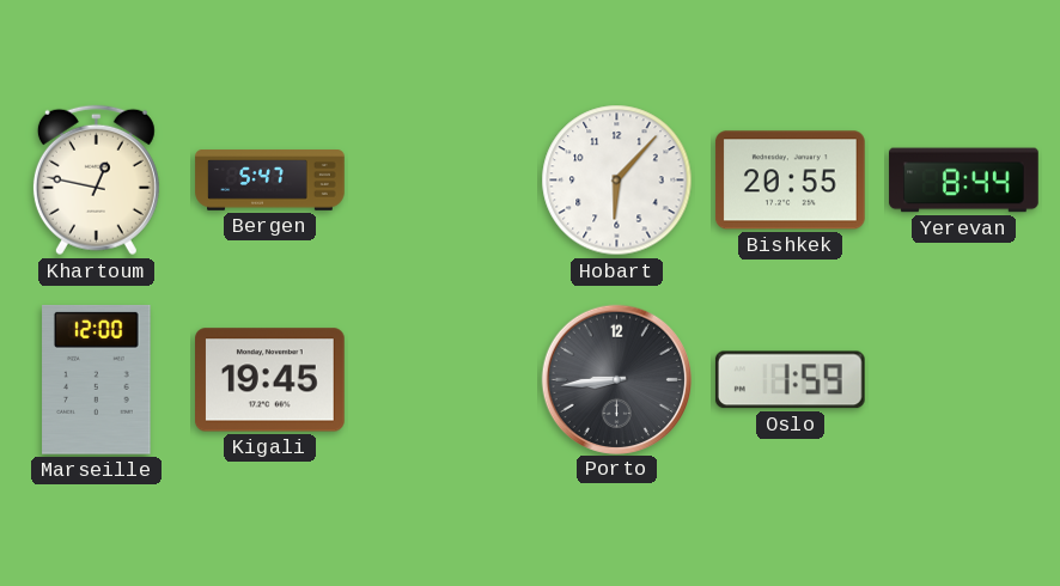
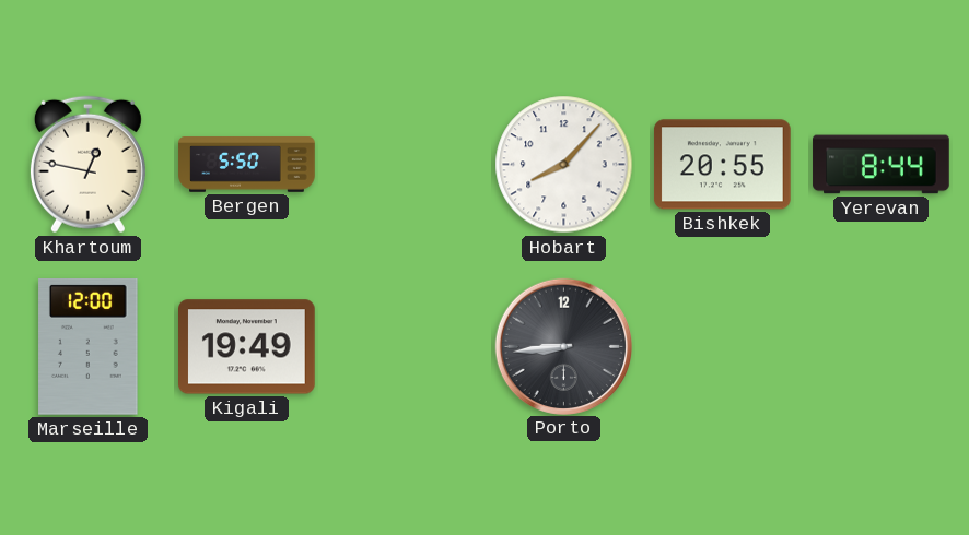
Bergen: 5:47 -> 5:50 (247, 165)
Hobart: 6:07 -> 8:07 (564, 165)
Kigali: 19:45 -> 19:49 (247, 347)
Oslo: 1:59 -> none (790, 380)
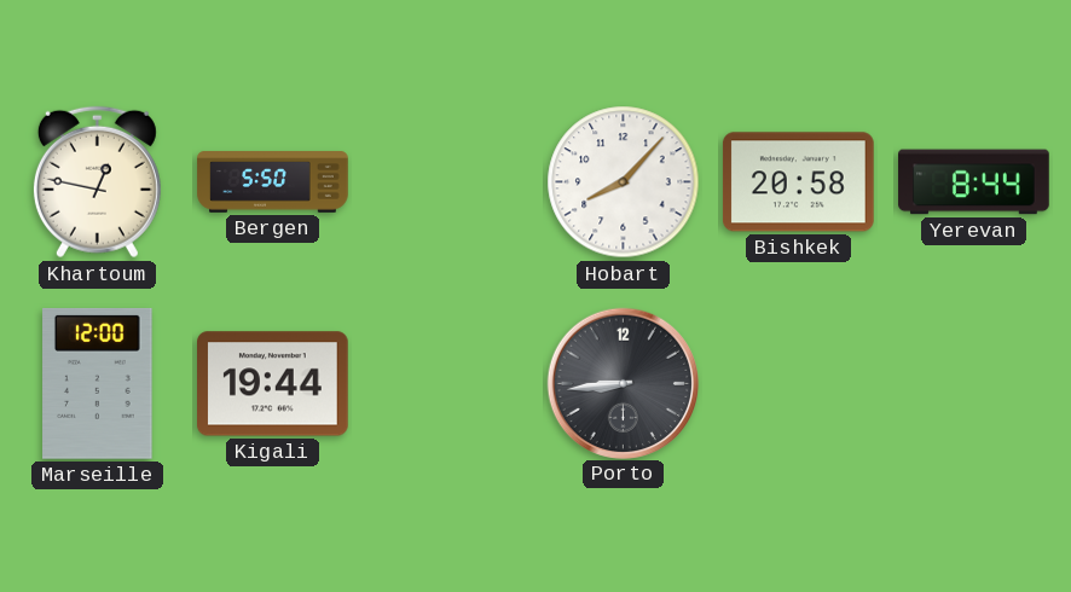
Bishkek: 20:55 -> 20:58 (798, 182)
Kigali: 19:49 -> 19:44 (273, 384)
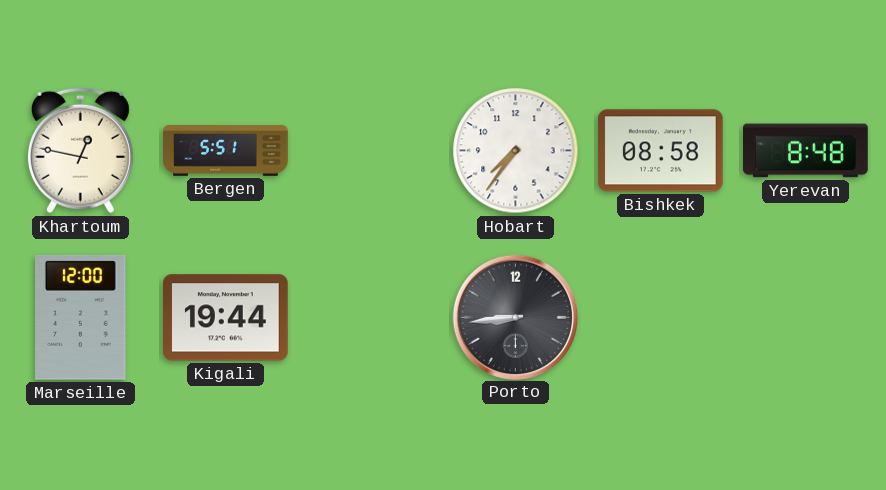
Bergen: 5:50 -> 5:51 (226, 151)
Hobart: 8:07 -> 7:36 (516, 151)
Bishkek: 20:58 -> 08:58 (660, 151)
Yerevan: 8:44 -> 8:48 (806, 151)
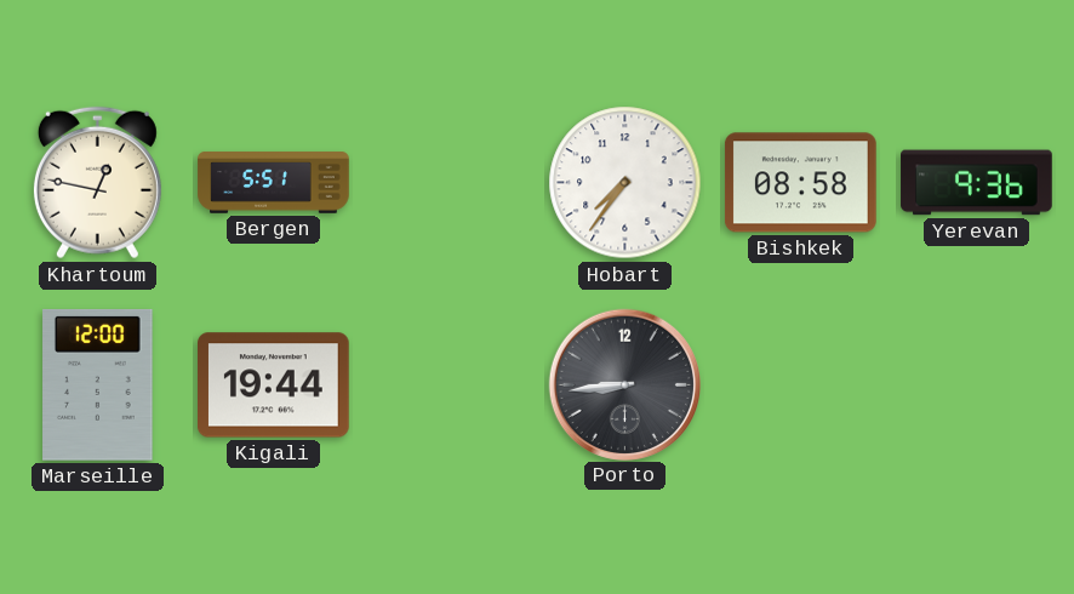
Yerevan: 8:48 -> 9:36 (977, 183)
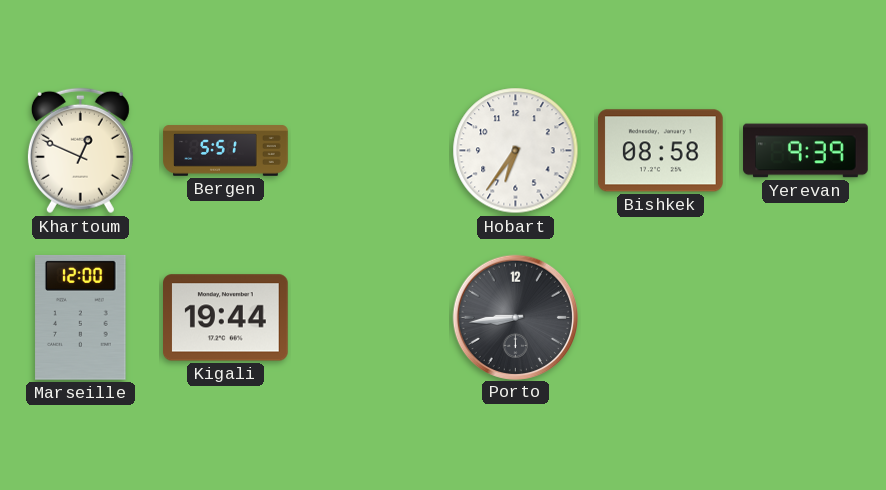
Khartoum: 12:47 -> 12:49 (80, 151)
Hobart: 7:36 -> 6:36 (516, 151)
Yerevan: 9:36 -> 9:39 (806, 151)
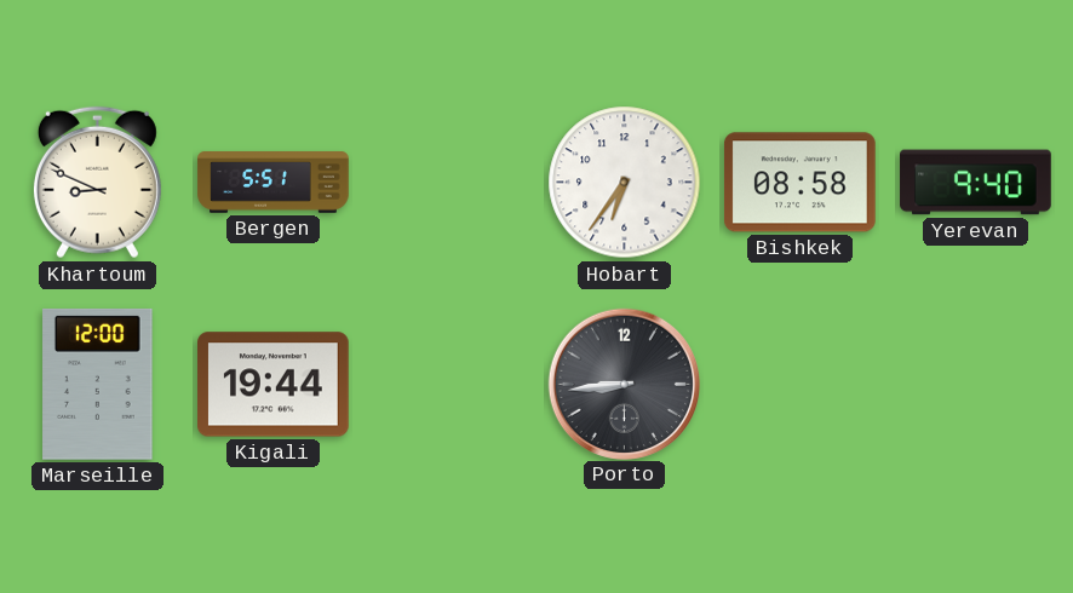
Khartoum: 12:49 -> 8:49 (97, 183)
Yerevan: 9:39 -> 9:40 (976, 183)
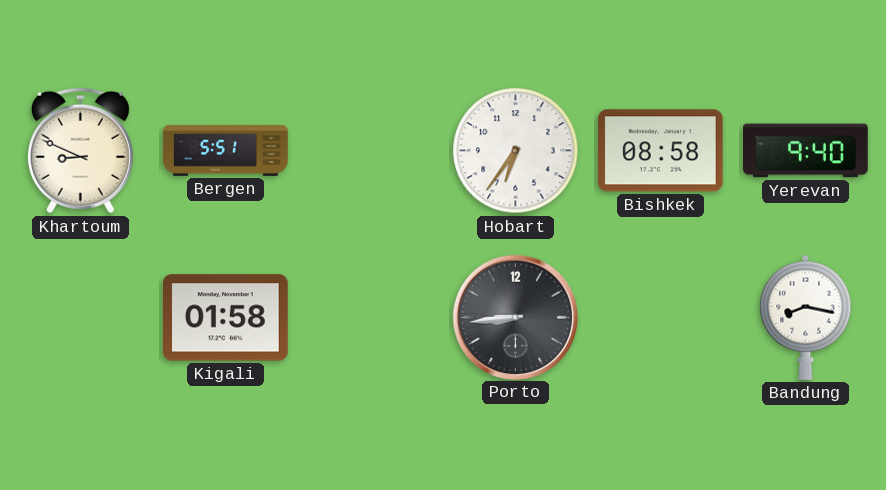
Marseille: 12:00 -> none (98, 384)
Kigali: 19:44 -> 01:58 (226, 318)
Bandung: none -> 8:17 (806, 317)
